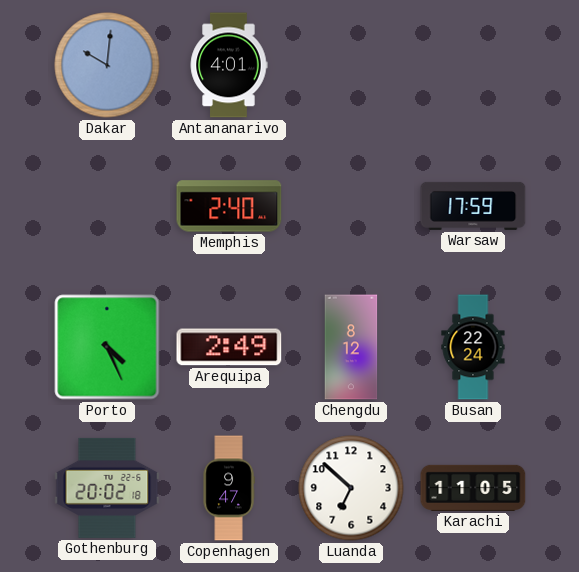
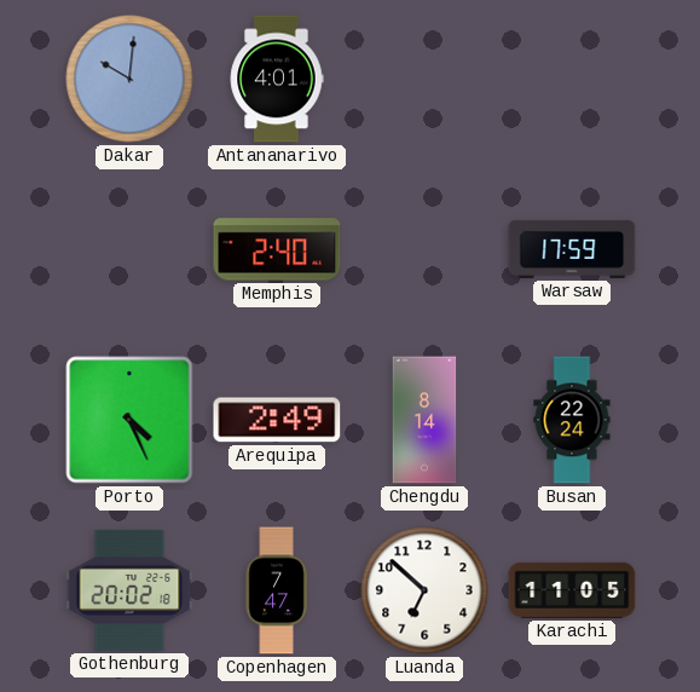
Chengdu: 8:12 -> 8:14 (424, 420)
Copenhagen: 9:47 -> 7:47 (277, 590)
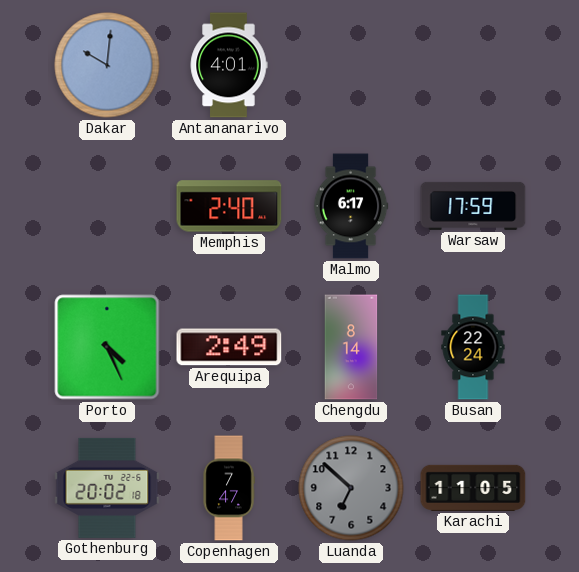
Malmo: none -> 6:17 (351, 206)
Luanda dial: white -> grey (351, 488)
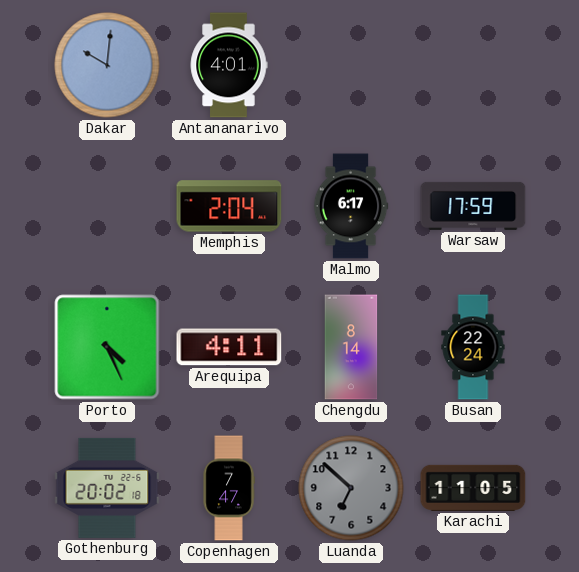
Memphis: 2:40 -> 2:04 (229, 206)
Arequipa: 2:49 -> 4:11 (229, 347)
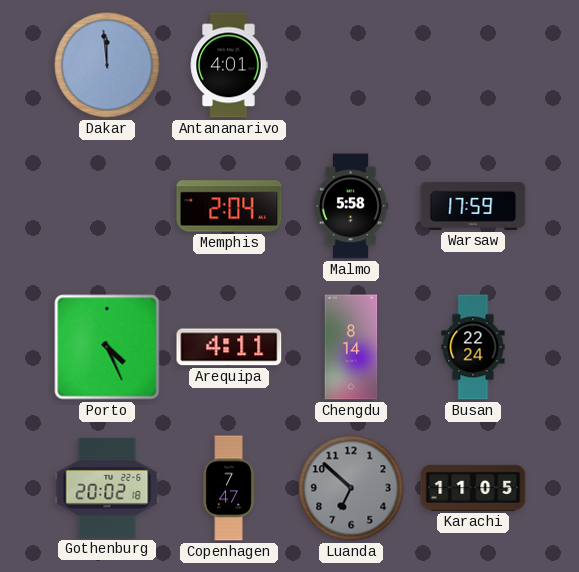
Dakar: 10:01 -> 11:59 (107, 65)
Malmo: 6:17 -> 5:58 (351, 206)
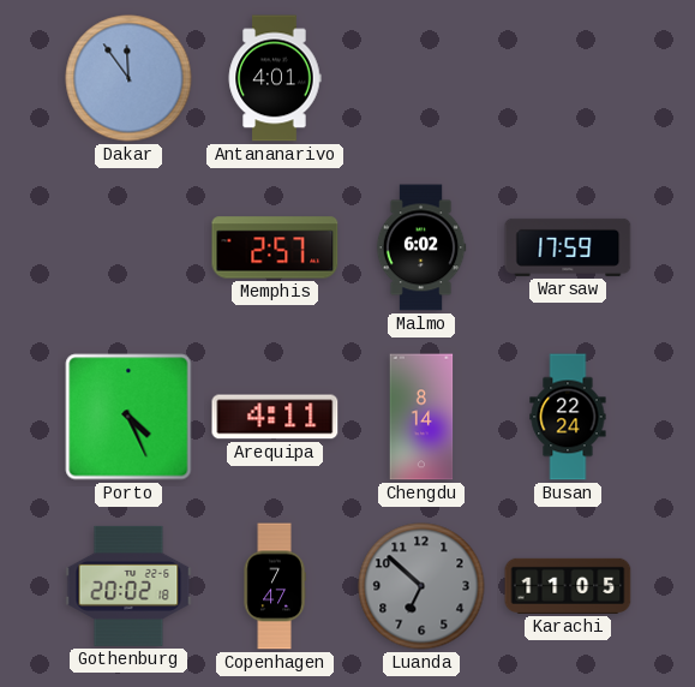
Dakar: 11:59 -> 11:54 (128, 78)
Memphis: 2:04 -> 2:57 (275, 247)
Malmo: 5:58 -> 6:02 (421, 247)
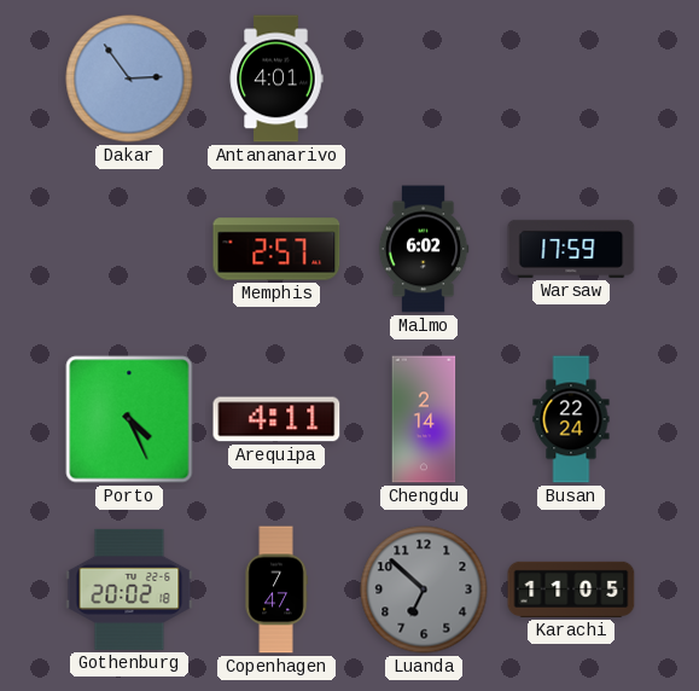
Dakar: 11:54 -> 2:54 (129, 79)
Chengdu: 8:14 -> 2:14 (424, 419)
